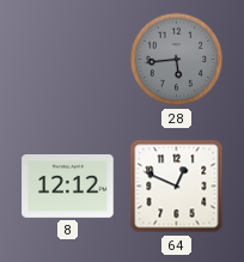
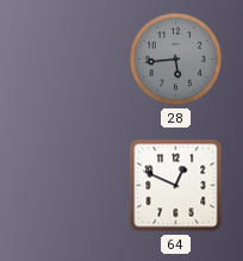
8: 12:12 -> none (68, 187)
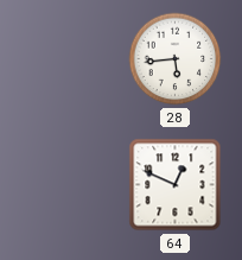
28 dial: grey -> white (176, 59)
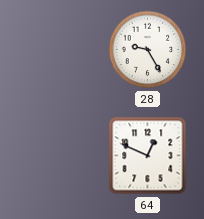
28: 5:44 -> 9:25 (148, 50)
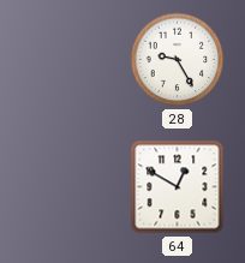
64: 12:49 -> 12:50 (178, 187)
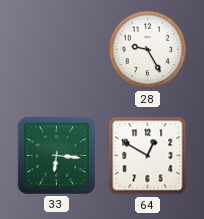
33: none -> 6:16 (56, 155)
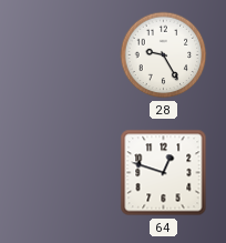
33: 6:16 -> none (56, 155)
64: 12:50 -> 12:48 (164, 173)
